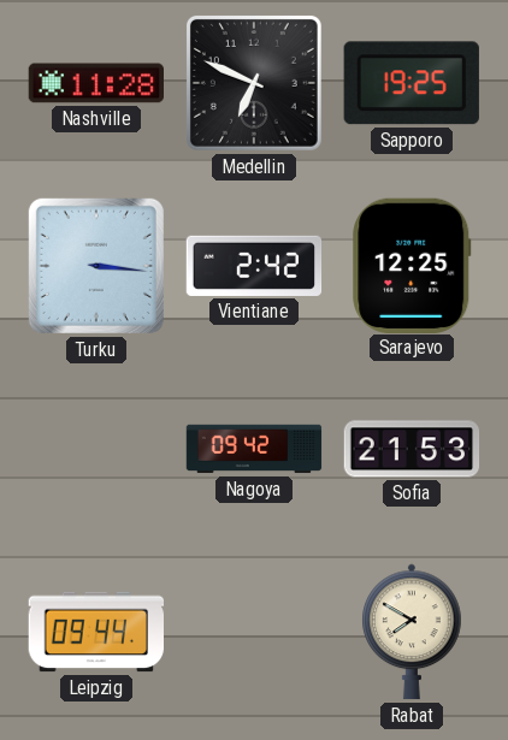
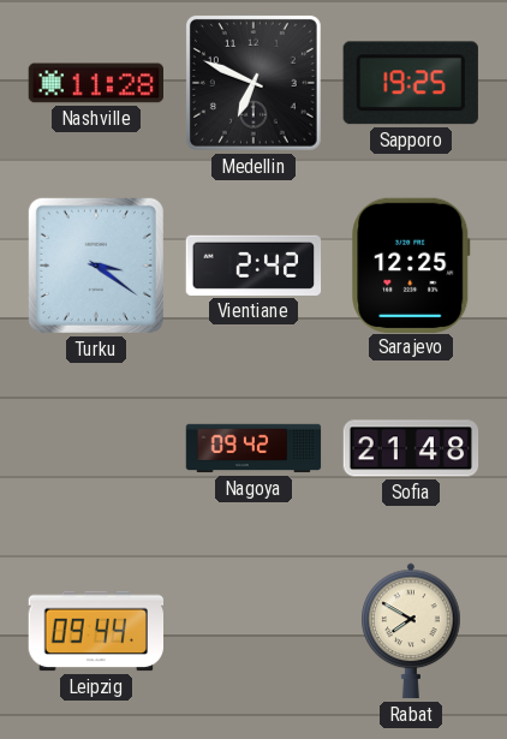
Turku: 3:16 -> 3:21 (96, 266)
Sofia: 21:53 -> 21:48 (411, 448)
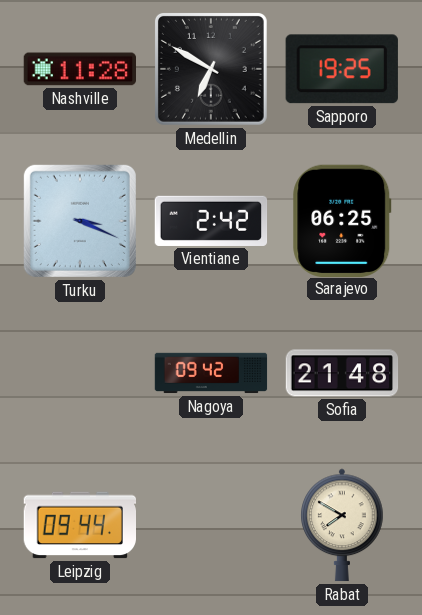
Medellin: 6:49 -> 6:50 (211, 69)
Turku: 3:21 -> 3:19 (80, 221)
Sarajevo: 12:25 -> 06:25 (342, 220)
